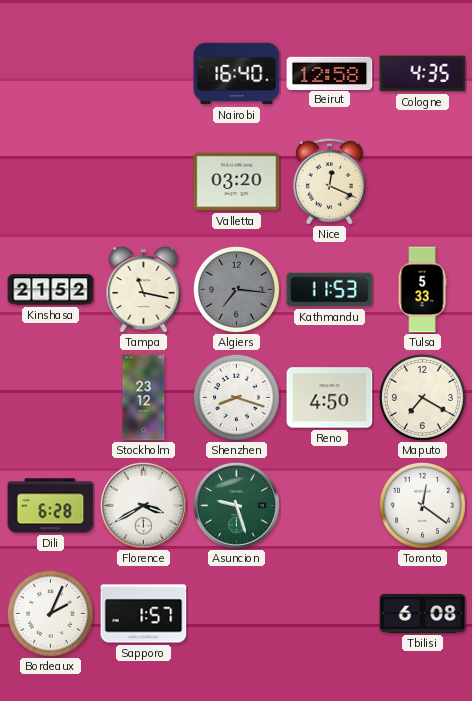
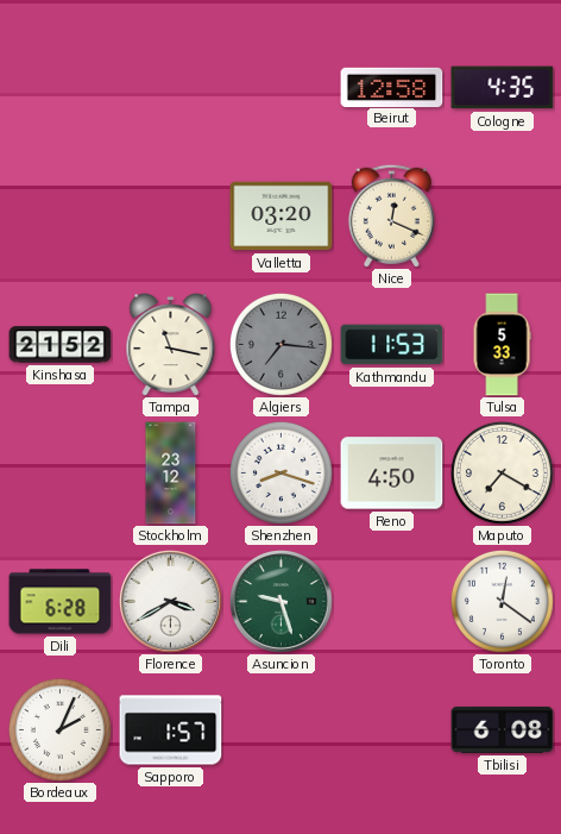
Nairobi: 16:40 -> none (237, 74)
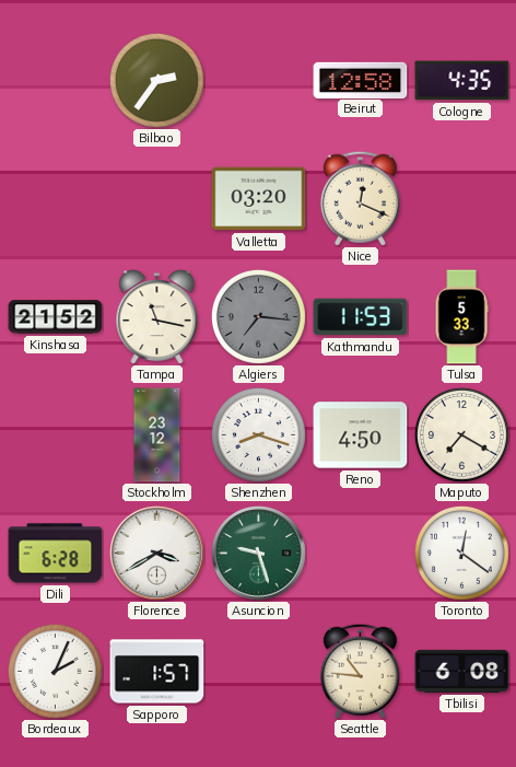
Bilbao: none -> 2:36 (156, 80)
Seattle: none -> 10:46 (360, 671)
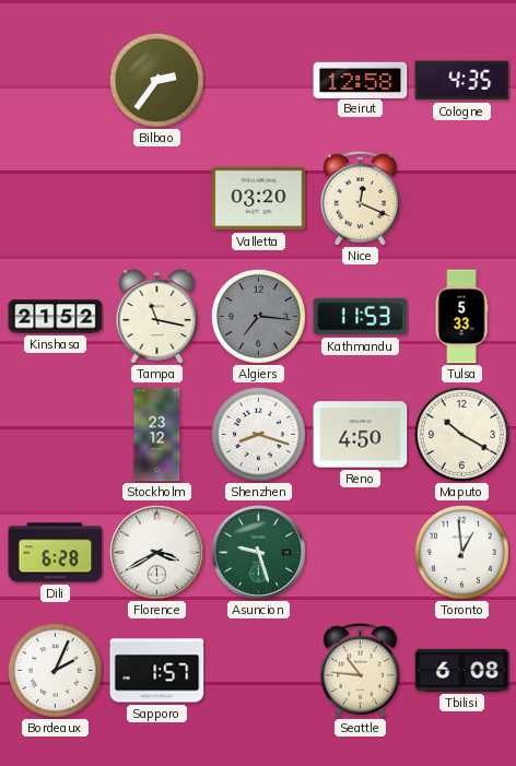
Maputo: 7:20 -> 10:20 (461, 434)
Toronto: 12:21 -> 12:59 (461, 552)
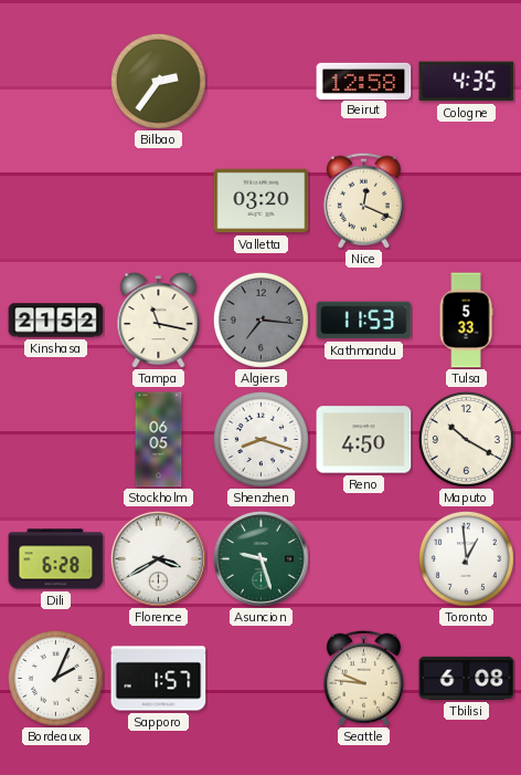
Stockholm: 23:12 -> 06:05 (159, 440)
Seattle: 10:46 -> 9:46 (363, 678)
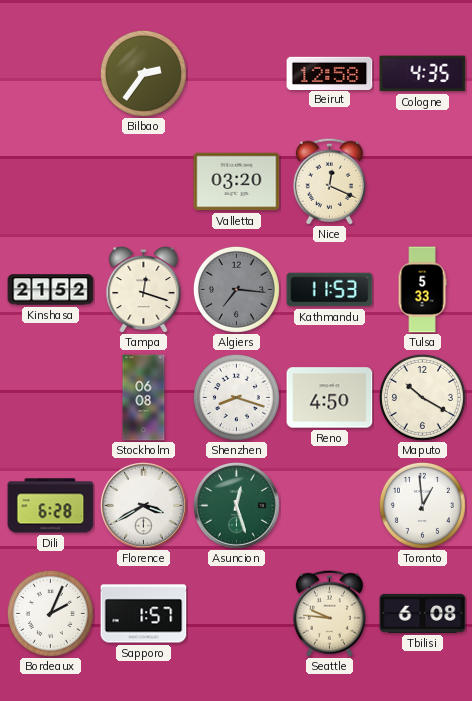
Tampa: 11:17 -> 12:18 (144, 289)
Stockholm: 06:05 -> 06:08 (144, 398)
Asuncion: 9:27 -> 12:27 (236, 505)
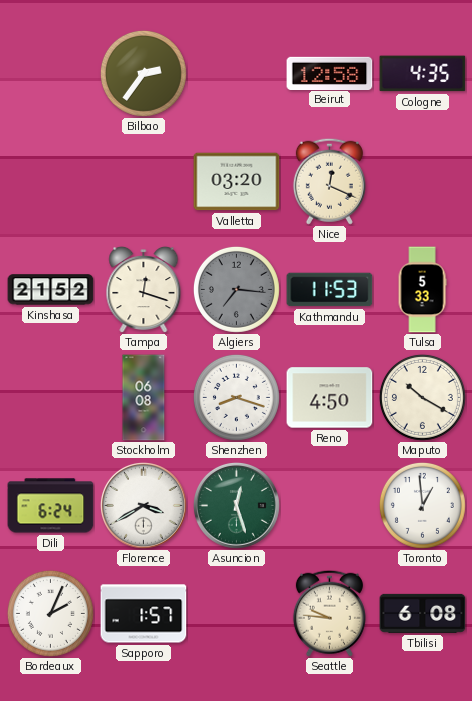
Dili: 6:28 -> 6:24 (51, 506)
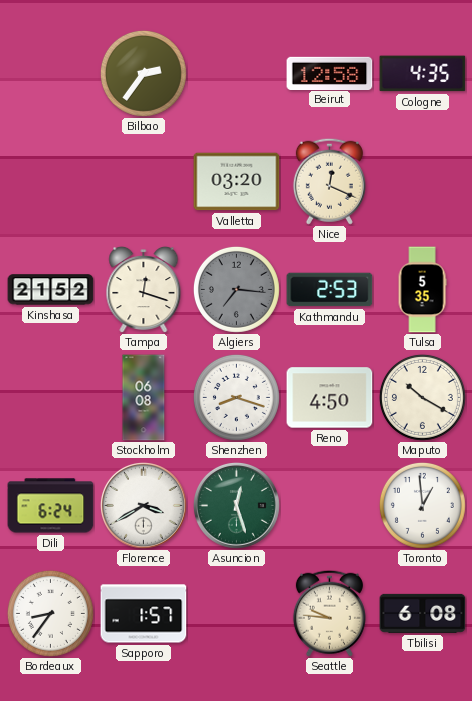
Kathmandu: 11:53 -> 2:53 (330, 290)
Tulsa: 5:33 -> 5:35 (422, 290)
Bordeaux: 2:04 -> 8:36 (50, 613)
